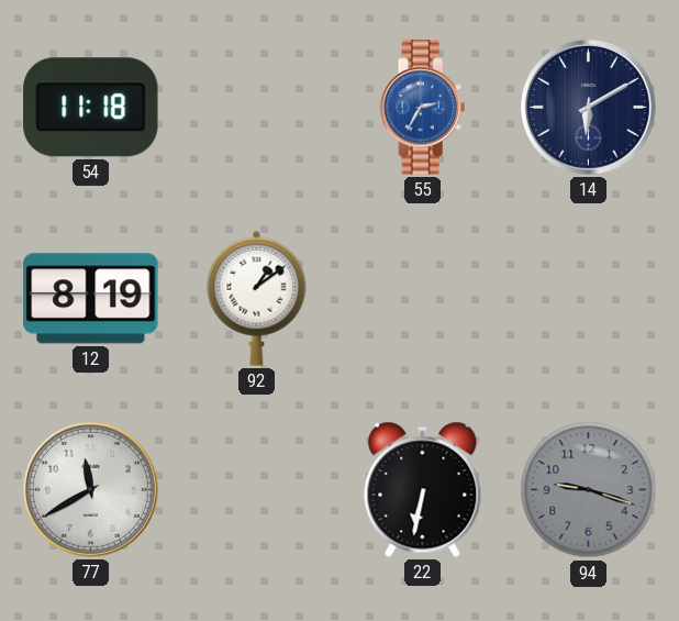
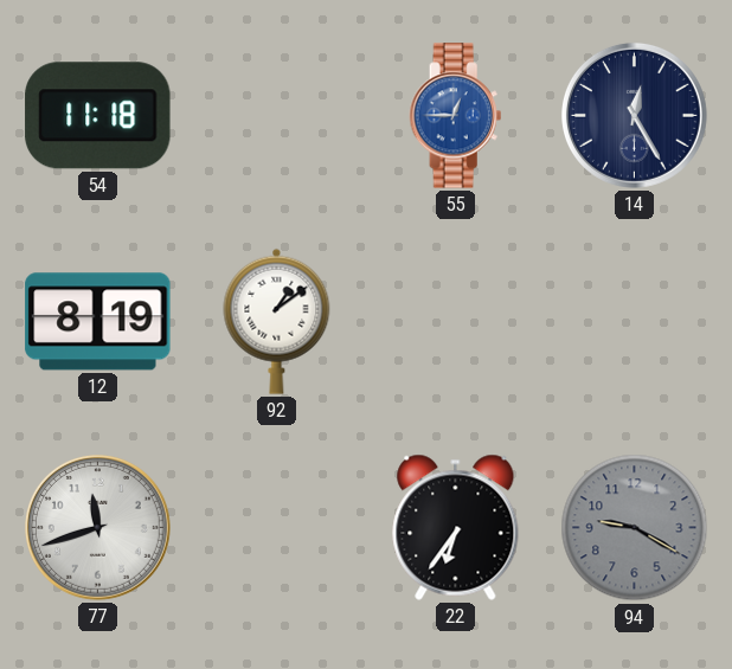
55: 2:35 -> 12:45 (456, 116)
14: 6:10 -> 12:25 (634, 115)
77: 11:40 -> 11:42 (97, 527)
22: 6:32 -> 6:36 (456, 527)
94: 9:18 -> 9:20 (635, 528)
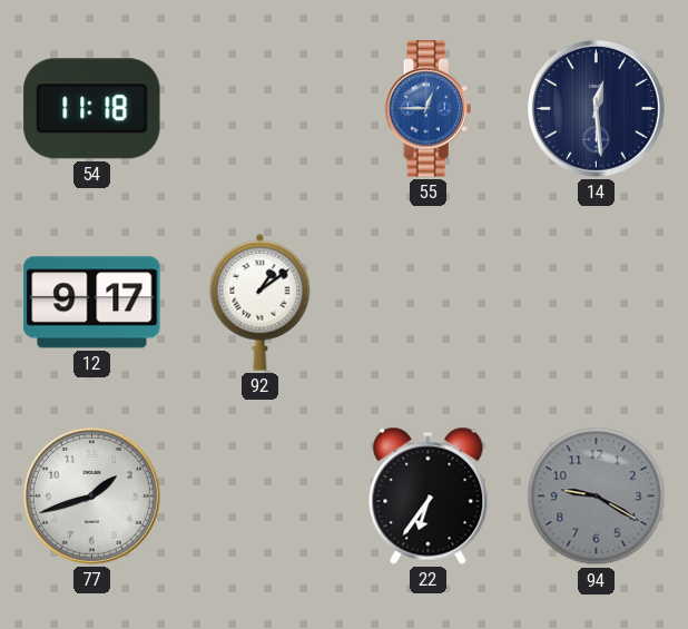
14: 12:25 -> 12:29 (596, 108)
12: 8:19 -> 9:17 (92, 303)
77: 11:42 -> 1:42 (91, 495)
